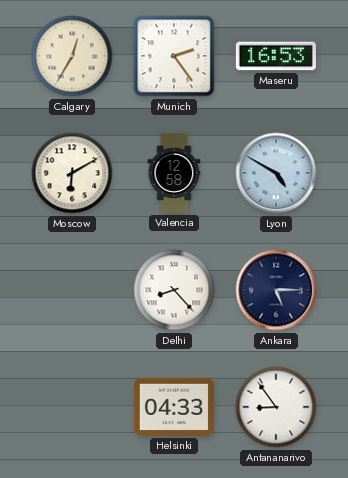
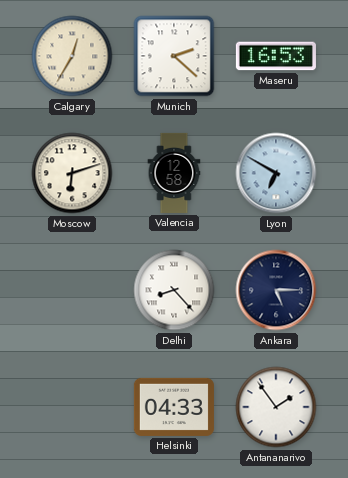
Munich: 2:24 -> 2:22 (174, 56)
Moscow: 6:10 -> 6:12 (72, 173)
Lyon: 4:50 -> 6:50 (276, 173)
Antananarivo: 8:54 -> 1:54 (276, 407)
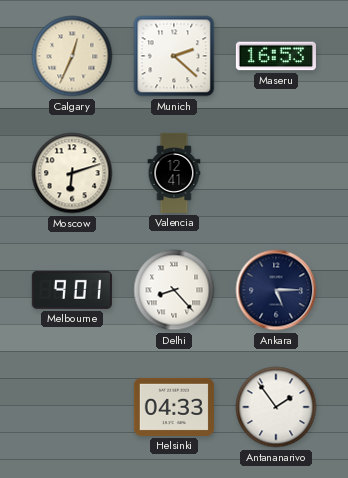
Calgary: 12:35 -> 12:34 (72, 56)
Valencia: 12:58 -> 12:41 (174, 173)
Lyon: 6:50 -> none (276, 173)
Melbourne: none -> 9:01 (72, 290)
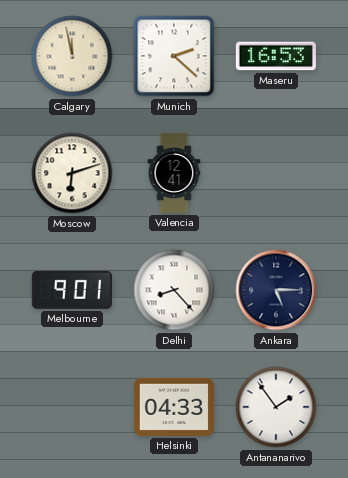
Calgary: 12:34 -> 11:58 (72, 56)
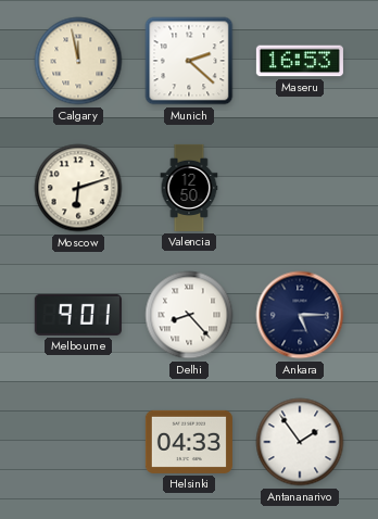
Valencia: 12:41 -> 12:50 (189, 188)
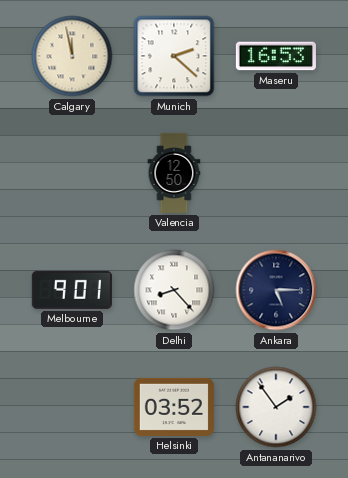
Moscow: 6:12 -> none (78, 188)
Helsinki: 04:33 -> 03:52 (174, 407)
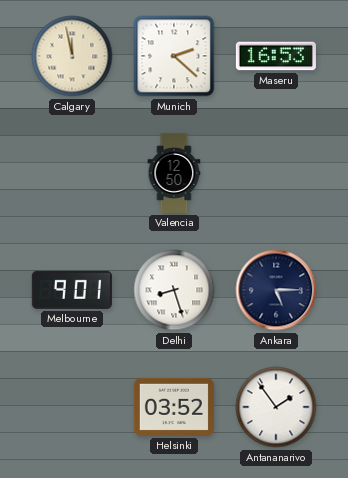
Delhi: 8:23 -> 8:27 (174, 290)
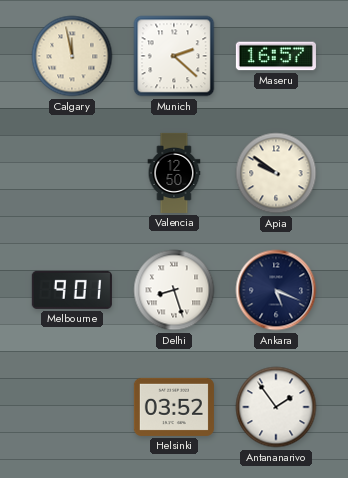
Maseru: 16:53 -> 16:57 (276, 56)
Apia: none -> 9:51 (276, 173)
Ankara: 5:15 -> 5:19 (276, 290)
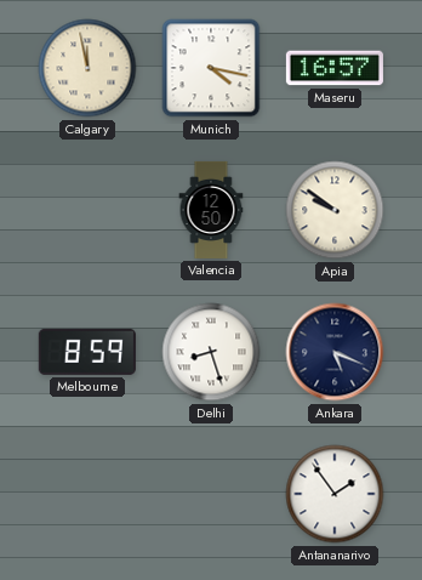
Munich: 2:22 -> 4:17 (211, 68)
Melbourne: 9:01 -> 8:59 (87, 352)
Helsinki: 03:52 -> none (174, 407)
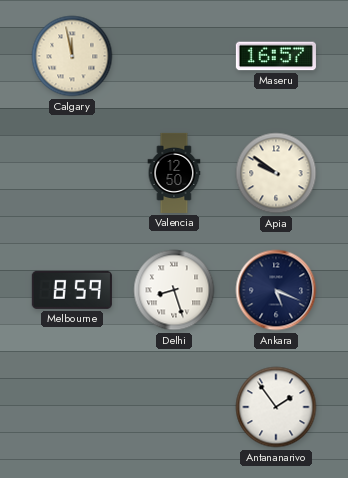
Munich: 4:17 -> none (211, 68)
